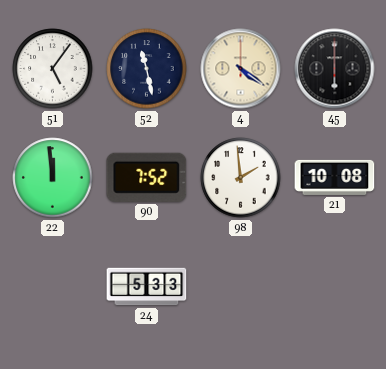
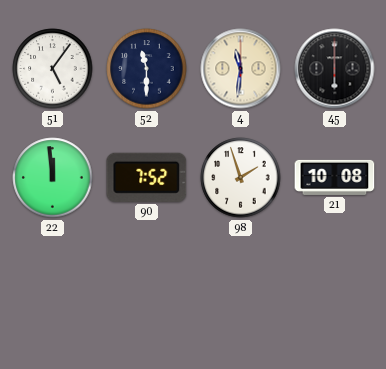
52: 11:28 -> 11:30 (147, 69)
4: 4:21 -> 11:31 (241, 69)
98: 1:59 -> 1:57 (241, 178)
24: 5:33 -> none (147, 287)
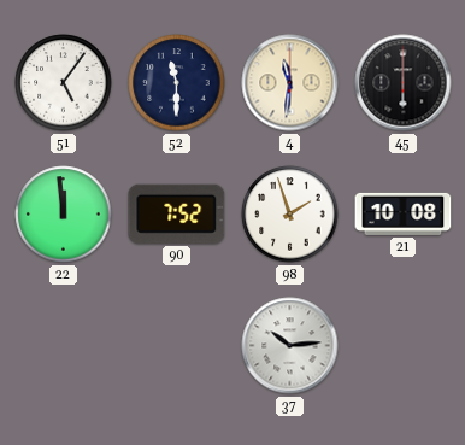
37: none -> 10:14 (290, 346)
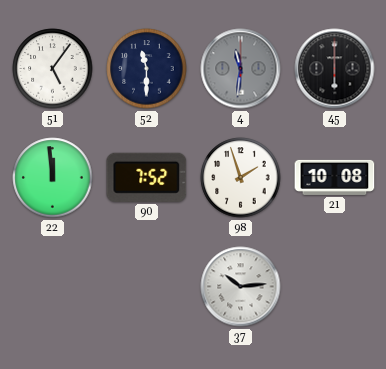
4 dial: cream -> grey (241, 69)
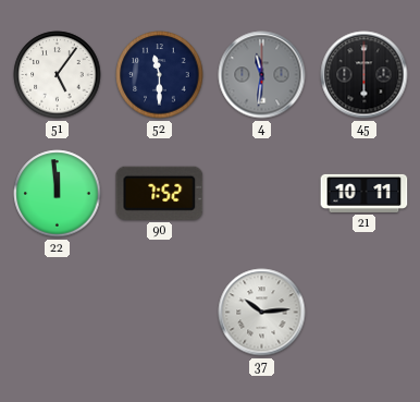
98: 1:57 -> none (241, 178)
21: 10:08 -> 10:11 (365, 193)
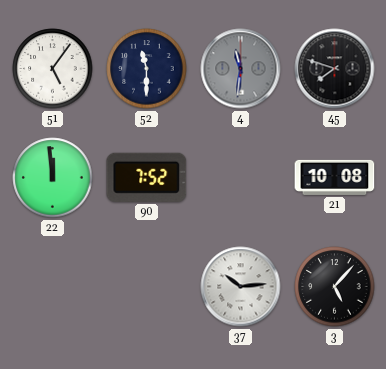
45: 6:00 -> 7:48 (335, 69)
21: 10:11 -> 10:08 (335, 177)
3: none -> 5:07 (335, 287)
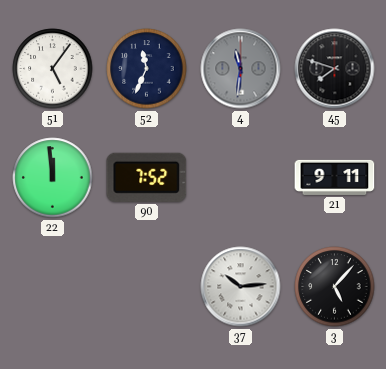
52: 11:30 -> 11:34 (147, 69)
21: 10:08 -> 9:11 (335, 177)
